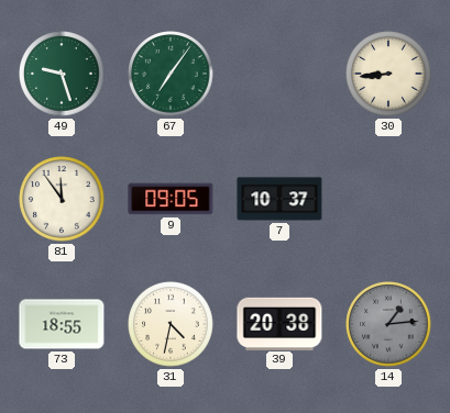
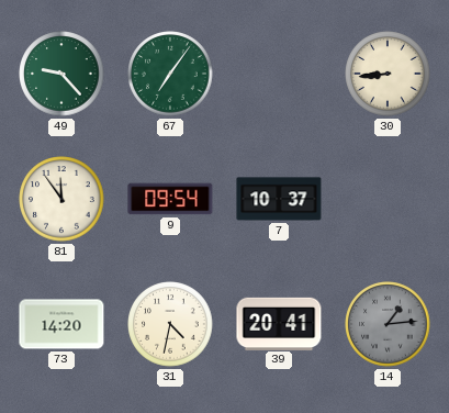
49: 9:27 -> 9:23 (61, 74)
9: 09:05 -> 09:54 (170, 199)
73: 18:55 -> 14:20 (61, 324)
39: 20:38 -> 20:41 (279, 323)
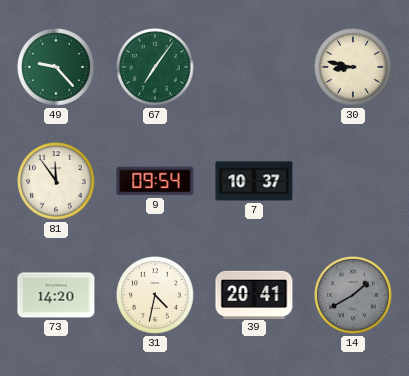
30: 8:44 -> 8:47 (353, 67)
14: 1:14 -> 1:40 (353, 295)
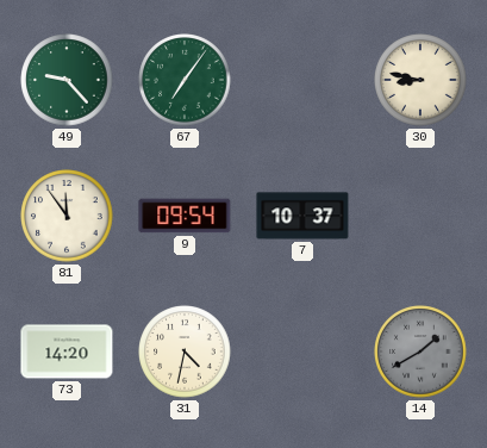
39: 20:41 -> none (254, 294)
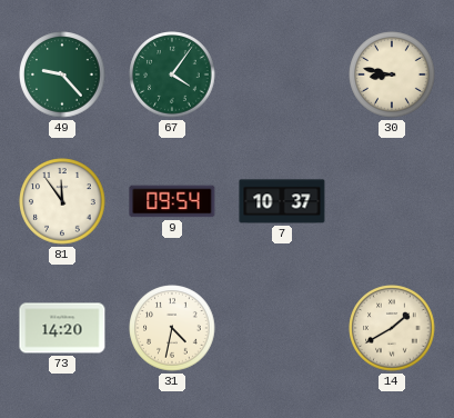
67: 7:06 -> 4:06 (172, 74)
14 dial: grey -> cream (392, 328)
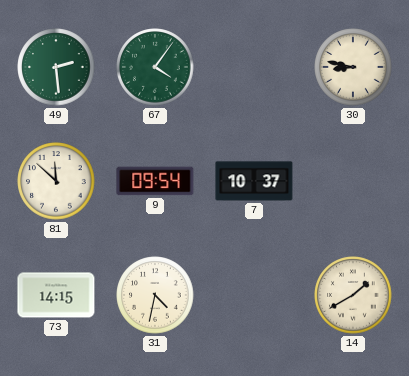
49: 9:23 -> 2:29 (56, 67)
81: 11:54 -> 11:52 (56, 181)
73: 14:20 -> 14:15 (56, 295)
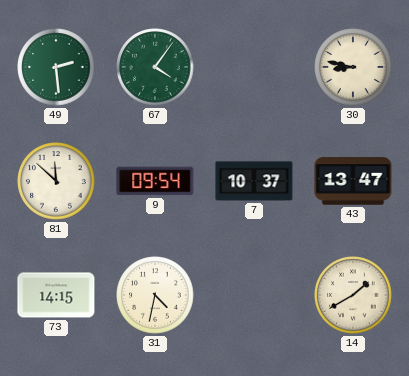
43: none -> 13:47 (353, 181)
